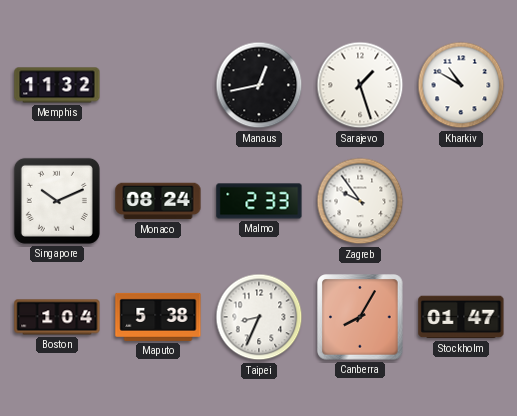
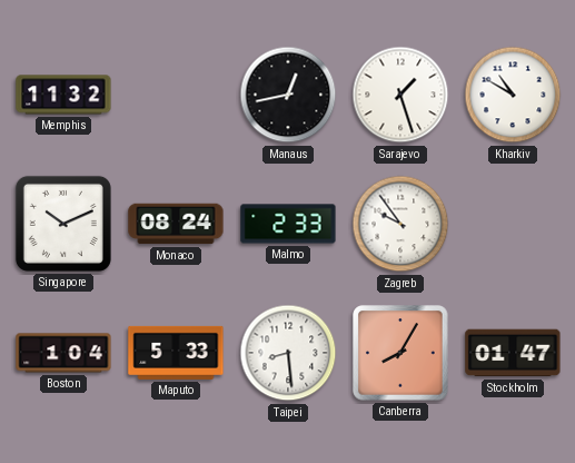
Maputo: 5:38 -> 5:33 (176, 353)
Taipei: 8:34 -> 8:29 (288, 353)
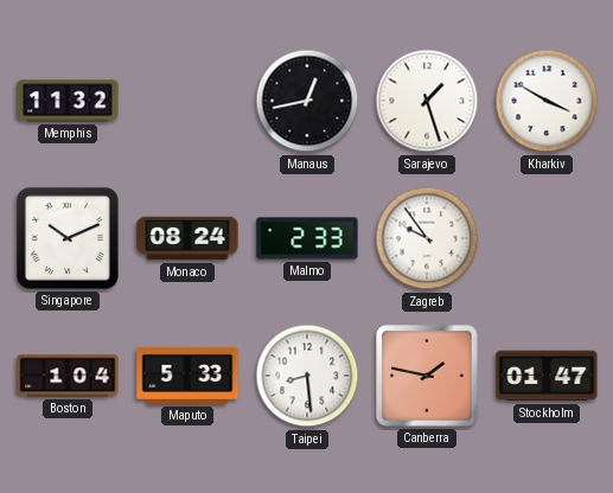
Kharkiv: 10:50 -> 3:50 (547, 101)
Canberra: 8:05 -> 1:47 (427, 376)
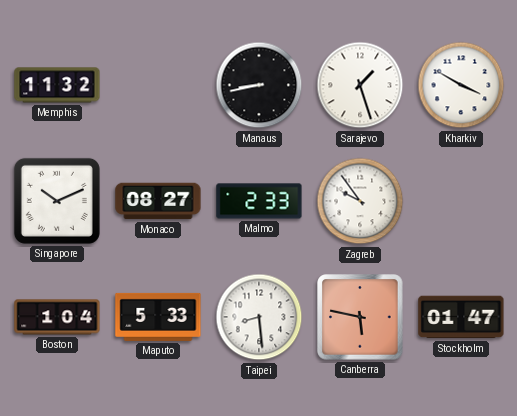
Manaus: 12:43 -> 8:43 (259, 85)
Monaco: 08:24 -> 08:27 (158, 201)
Canberra: 1:47 -> 5:47 (360, 317)
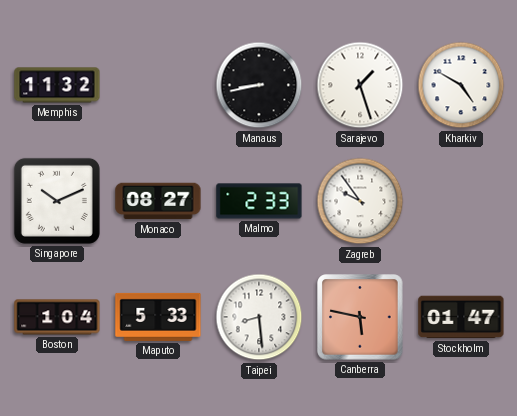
Kharkiv: 3:50 -> 4:50 (461, 85)
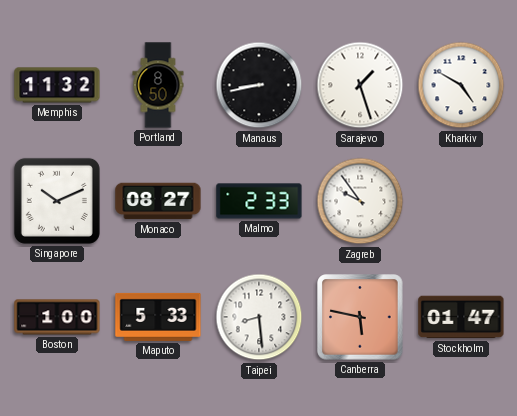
Portland: none -> 8:50 (158, 85)
Boston: 1:04 -> 1:00 (57, 317)
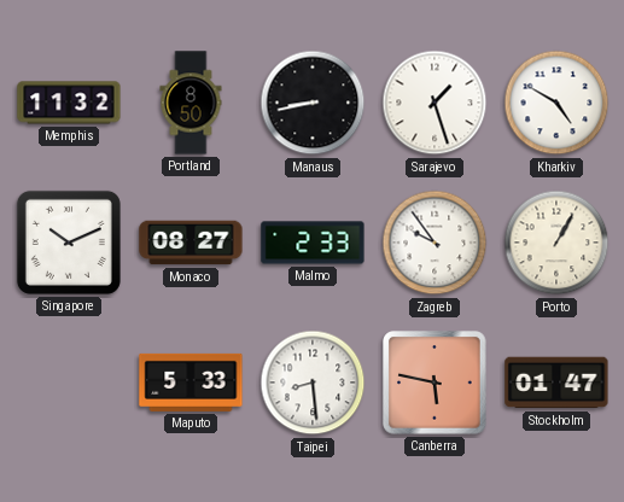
Porto: none -> 1:05 (556, 243)
Boston: 1:00 -> none (57, 317)
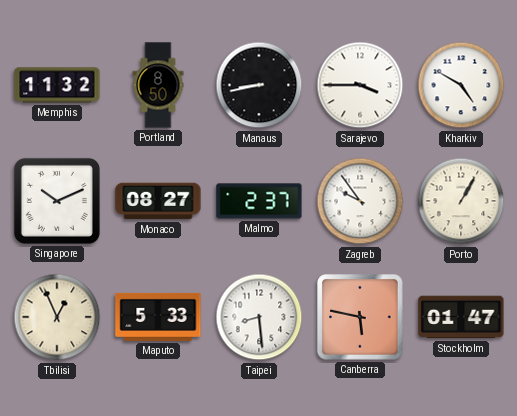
Sarajevo: 1:27 -> 3:45 (360, 85)
Malmo: 2:33 -> 2:37 (259, 201)
Tbilisi: none -> 12:56 (57, 317)
